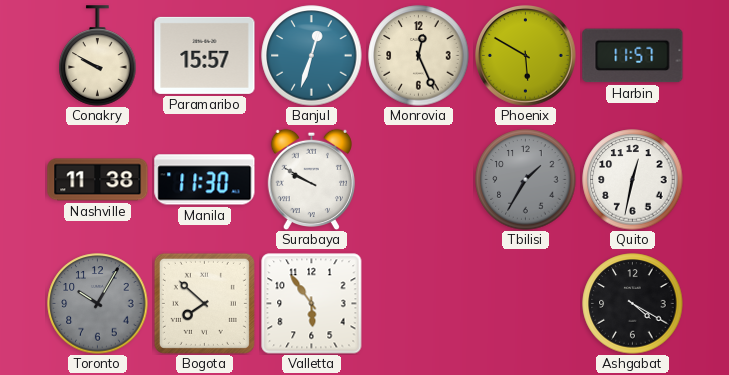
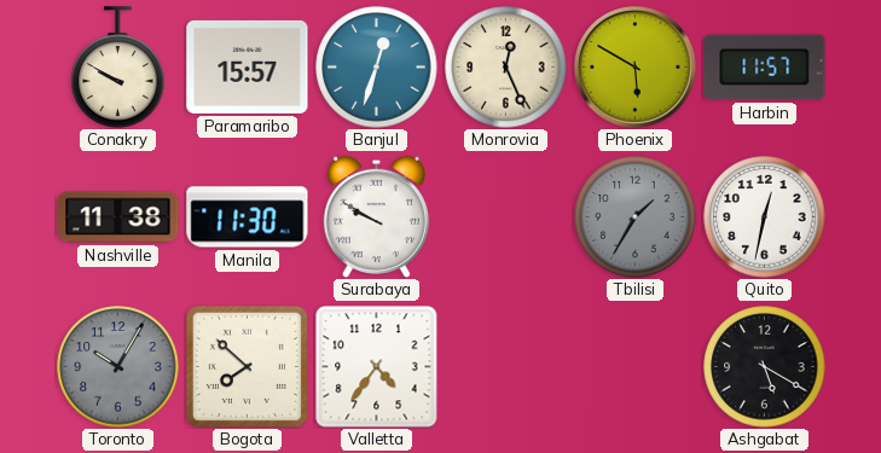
Valletta: 5:54 -> 4:36 (377, 367)
Ashgabat: 4:20 -> 5:20 (765, 367)
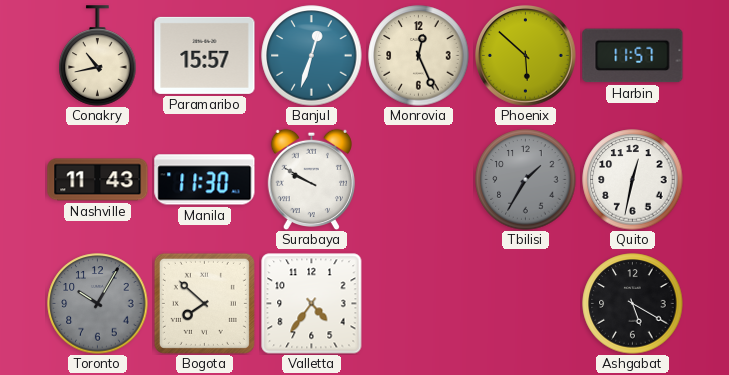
Conakry: 9:50 -> 10:43 (98, 56)
Phoenix: 5:50 -> 5:52 (526, 56)
Nashville: 11:38 -> 11:43 (98, 180)
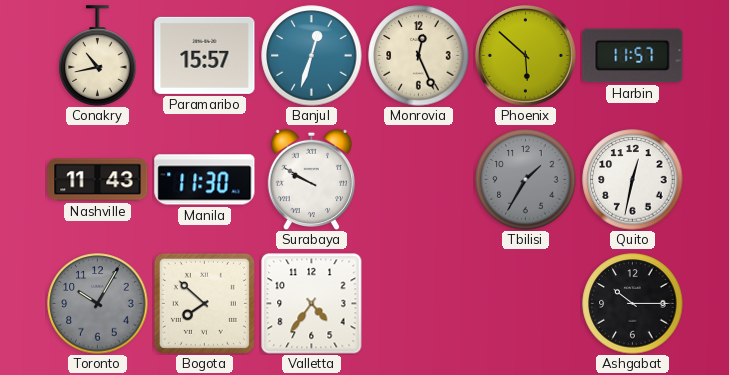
Ashgabat: 5:20 -> 10:15 (633, 304)
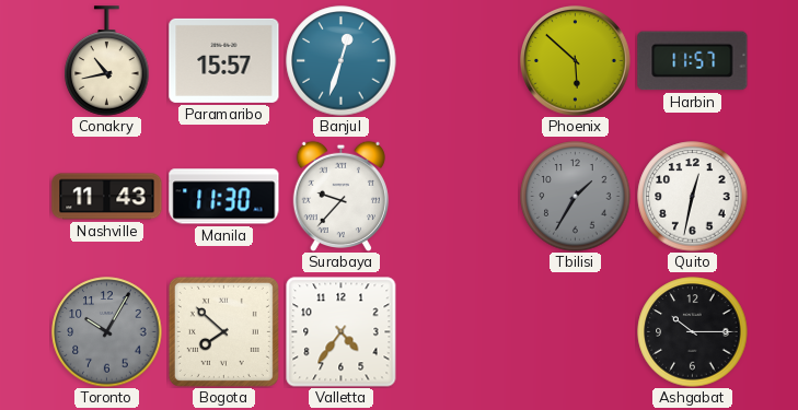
Monrovia: 12:26 -> none (419, 56)
Surabaya: 9:50 -> 9:37 (340, 196)
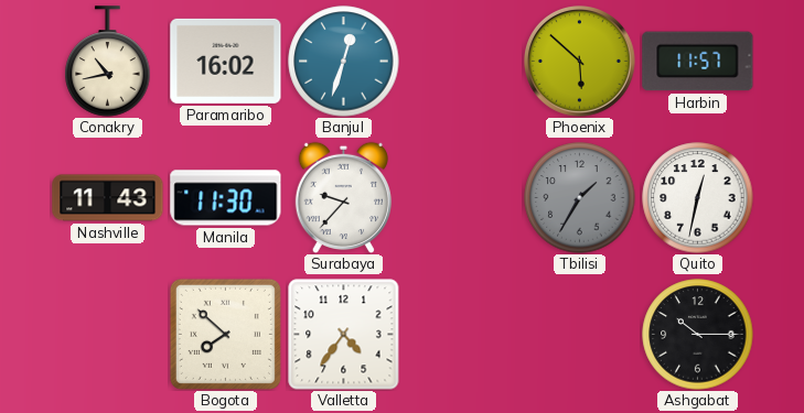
Paramaribo: 15:57 -> 16:02 (226, 61)
Toronto: 10:05 -> none (107, 332)
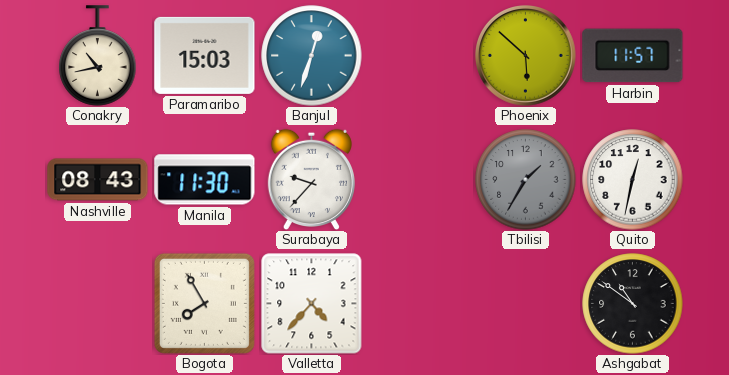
Paramaribo: 16:02 -> 15:03 (205, 55)
Nashville: 11:43 -> 08:43 (98, 180)
Bogota: 7:52 -> 7:55 (204, 303)
Valletta: 4:36 -> 4:37 (312, 304)
Ashgabat: 10:15 -> 10:51 (633, 304)
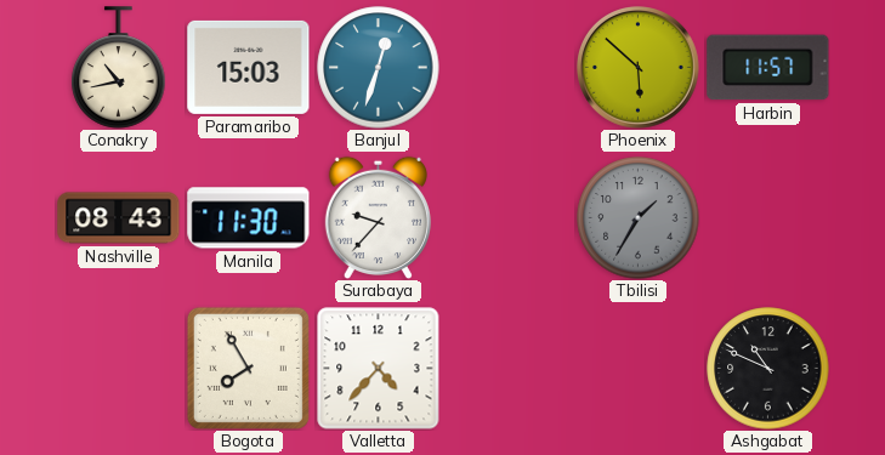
Quito: 12:32 -> none (633, 180)
Ashgabat: 10:51 -> 10:49 (768, 369)
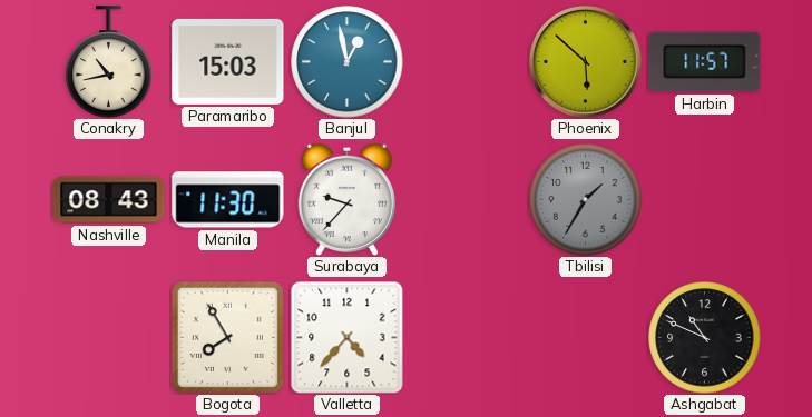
Banjul: 12:33 -> 12:58 (348, 62)
